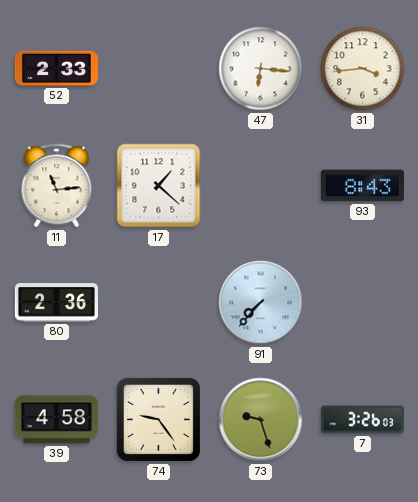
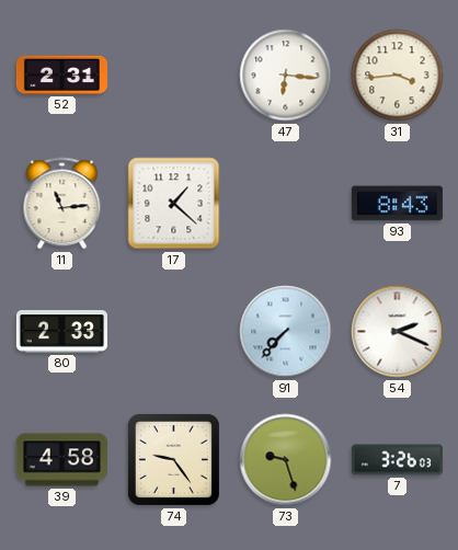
52: 2:33 -> 2:31 (61, 75)
80: 2:36 -> 2:33 (61, 332)
54: none -> 2:19 (398, 332)
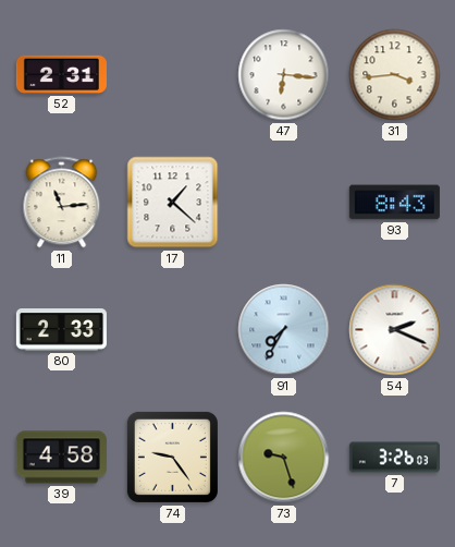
91: 7:37 -> 7:35 (284, 330)
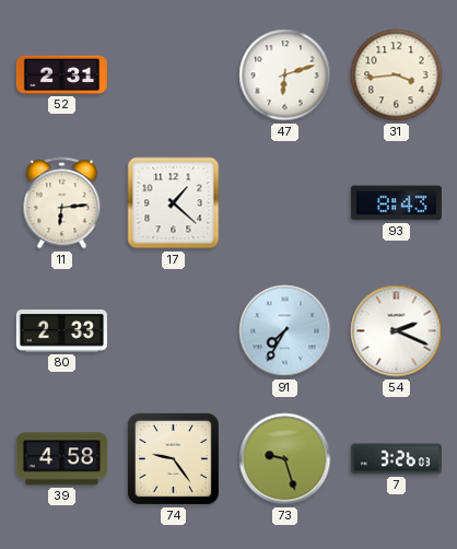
47: 6:16 -> 6:12 (285, 75)
11: 11:14 -> 6:14 (62, 203)
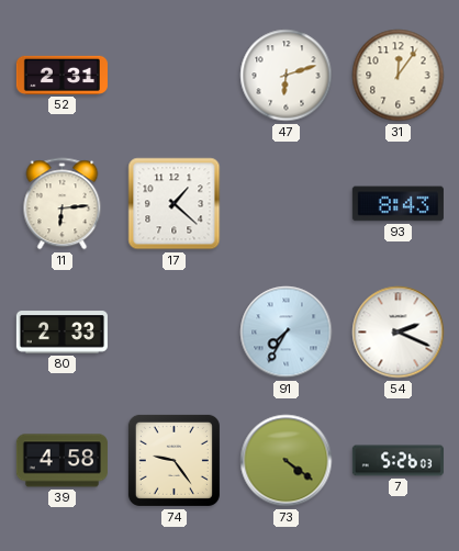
31: 3:44 -> 12:06 (399, 76)
73: 9:27 -> 4:21 (287, 461)
7: 3:26 -> 5:26 (398, 461)
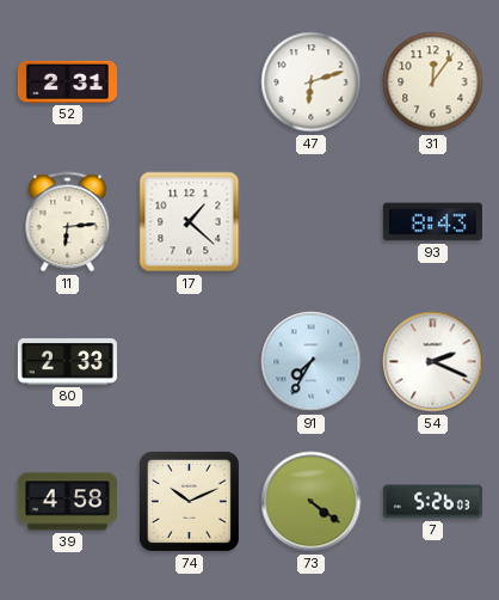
74: 9:24 -> 10:11 (189, 501)
